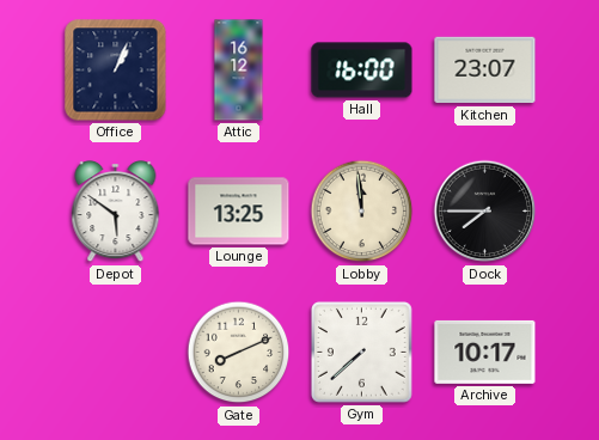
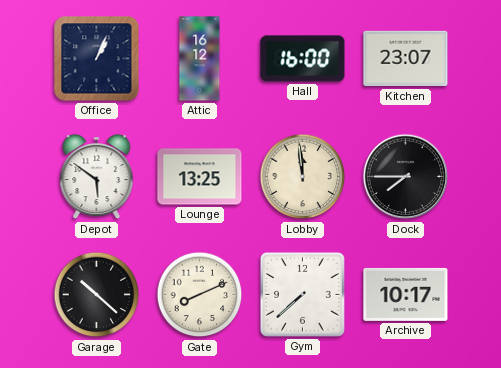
Garage: none -> 10:22 (97, 295)
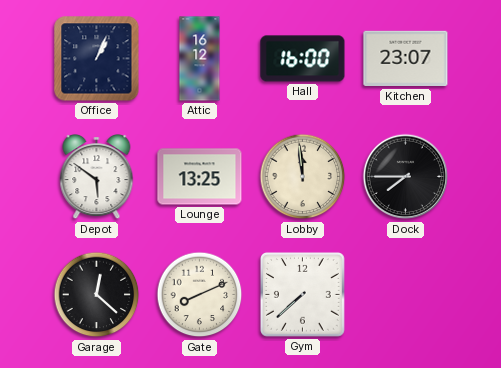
Garage: 10:22 -> 12:22 (97, 295)
Archive: 10:17 -> none (406, 294)
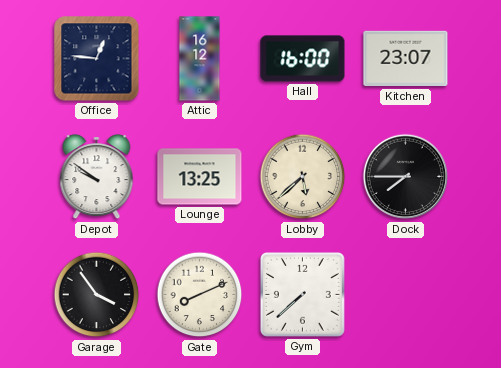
Office: 1:04 -> 12:46 (97, 59)
Depot: 5:51 -> 9:51 (97, 178)
Lobby: 11:59 -> 5:38 (303, 177)
Garage: 12:22 -> 3:54 (97, 295)
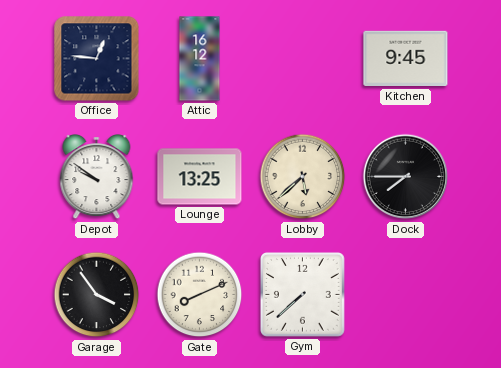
Hall: 16:00 -> none (303, 59)
Kitchen: 23:07 -> 9:45 (406, 59)
